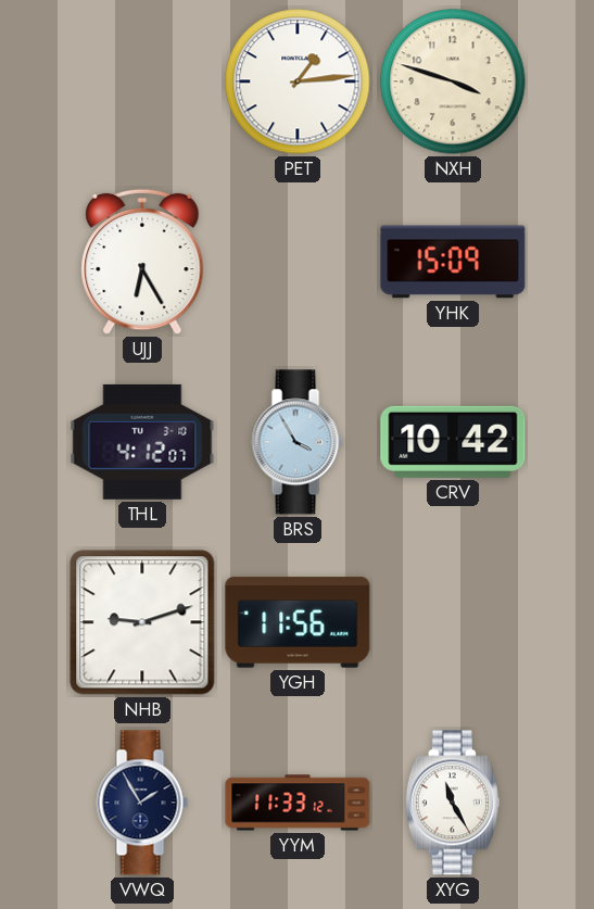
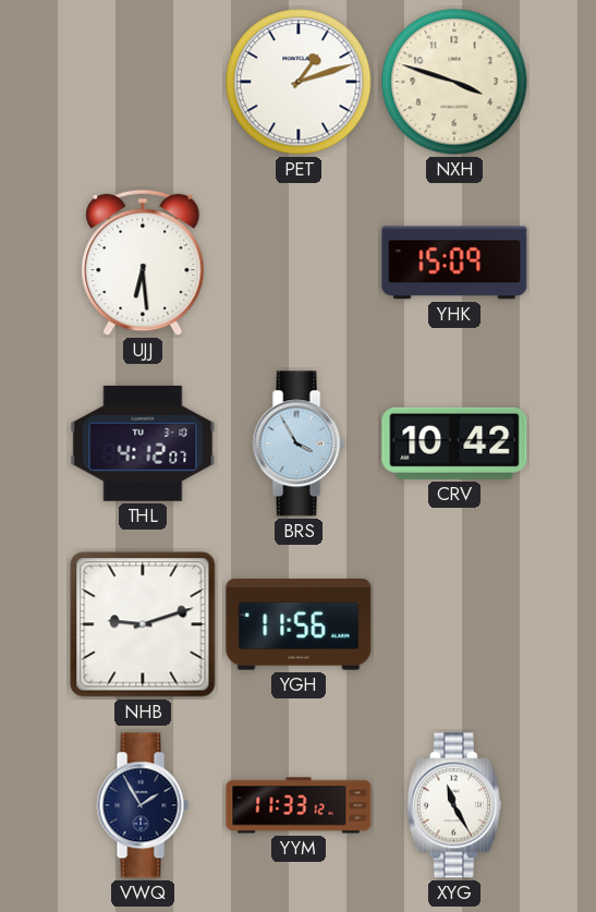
PET: 1:14 -> 1:12 (299, 82)
UJJ: 6:25 -> 6:29 (143, 263)
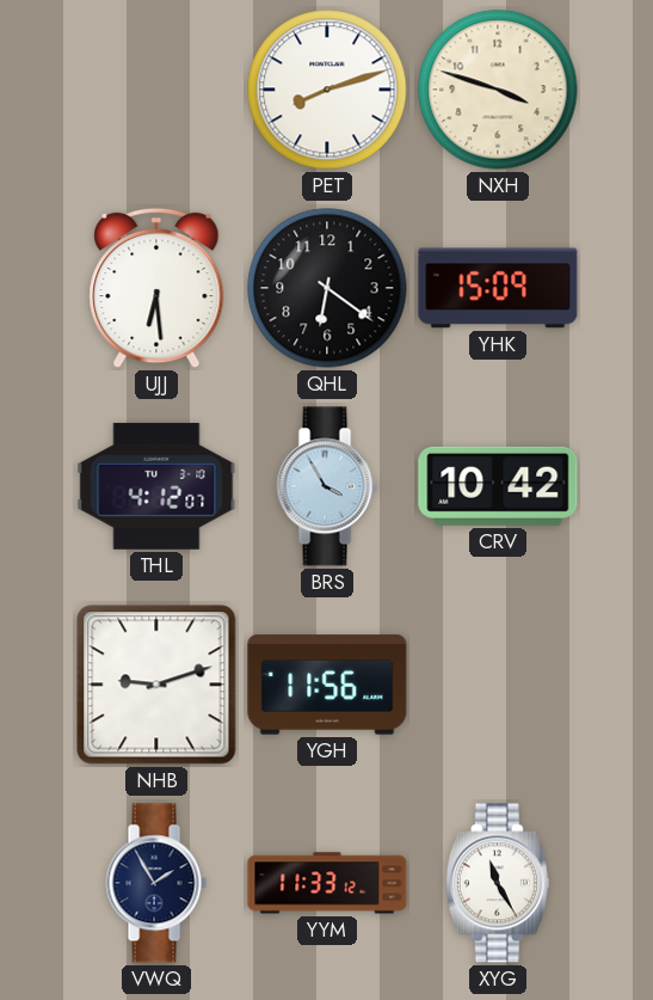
PET: 1:12 -> 8:12 (327, 90)
QHL: none -> 6:21 (327, 288)
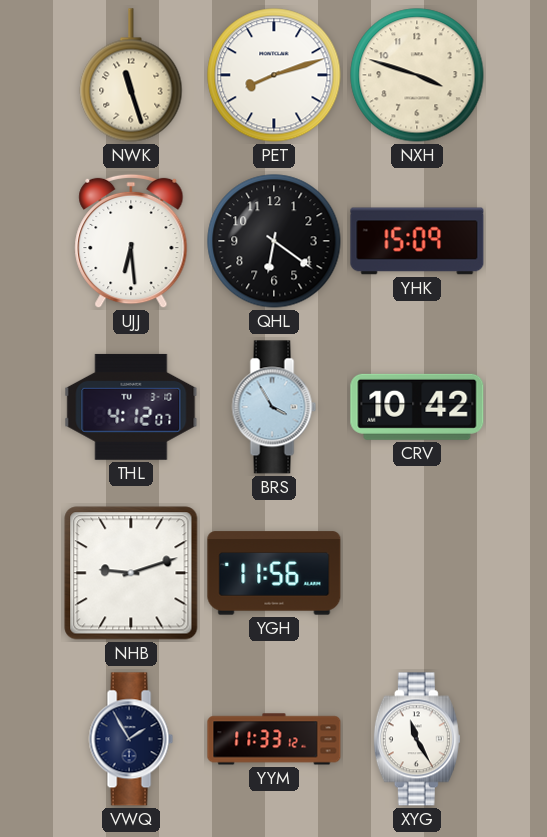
NWK: none -> 11:27 (131, 75)
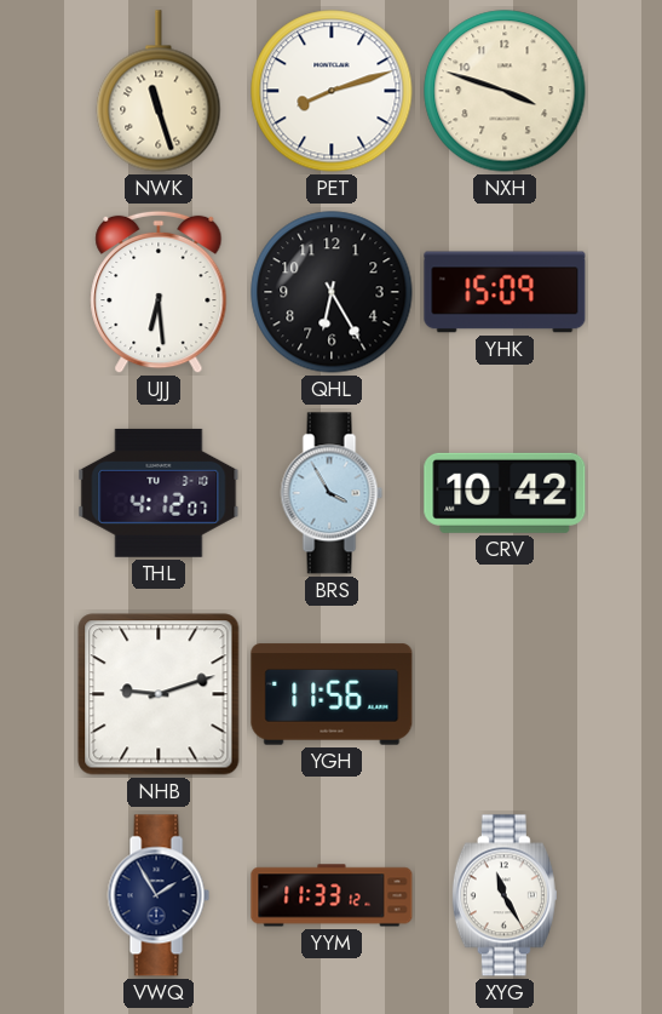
QHL: 6:21 -> 6:25 (332, 292)
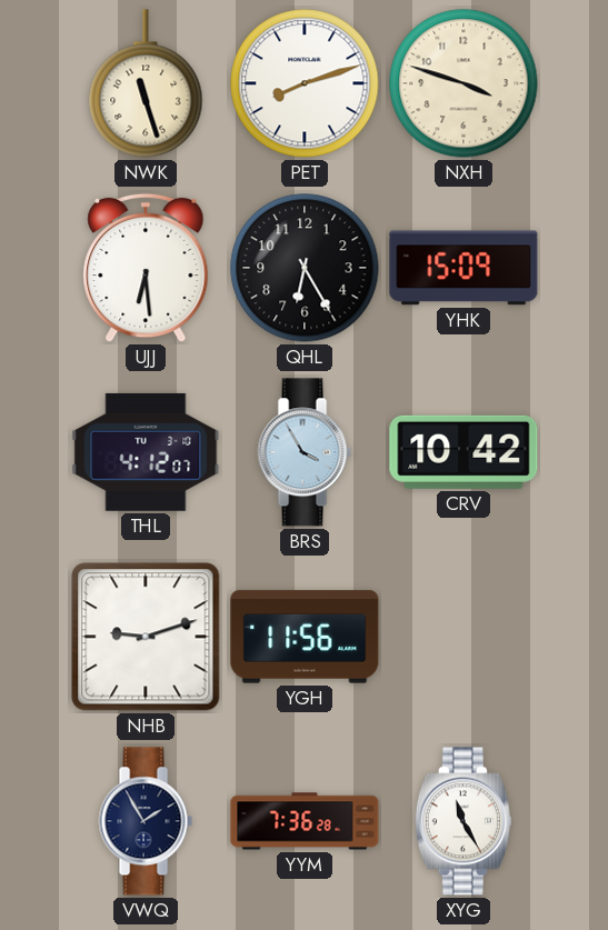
YYM: 11:33 -> 7:36 (305, 821)
